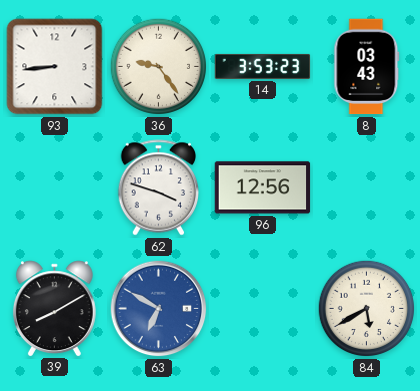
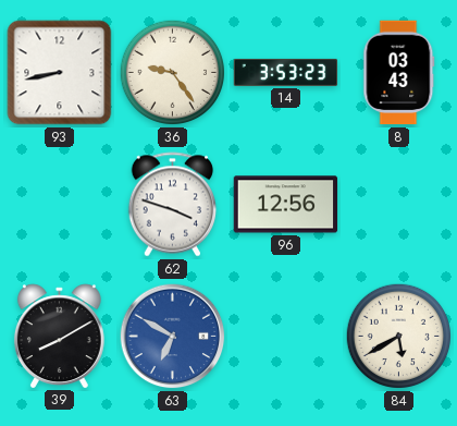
93: 8:44 -> 8:43 (60, 73)
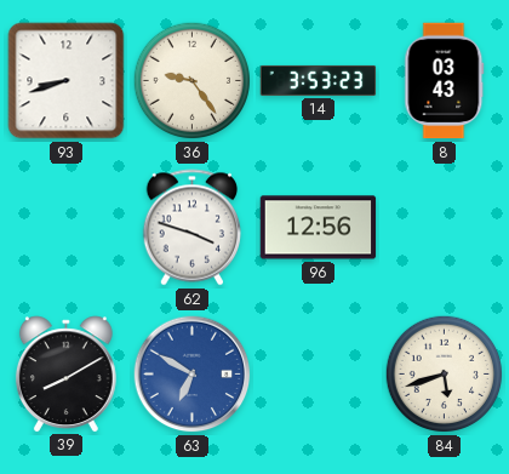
93: 8:43 -> 8:42 (67, 81)
84: 5:40 -> 5:42 (445, 375)
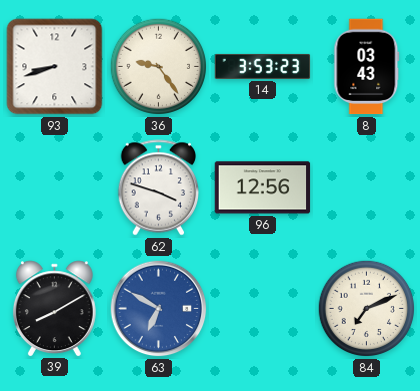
84: 5:42 -> 7:11 (367, 309)
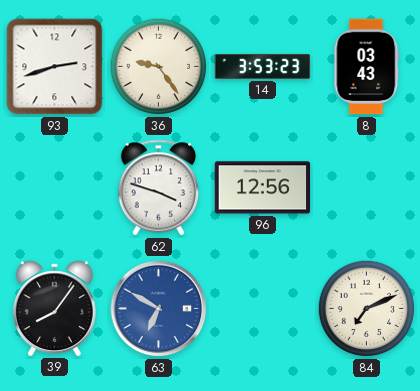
93: 8:42 -> 2:42 (55, 67)
39: 8:10 -> 8:06 (54, 308)
